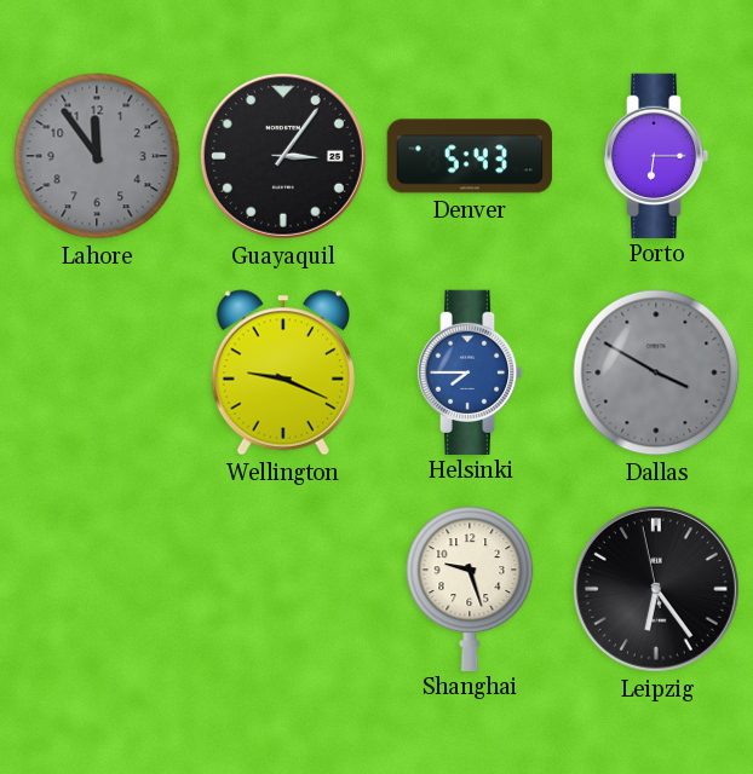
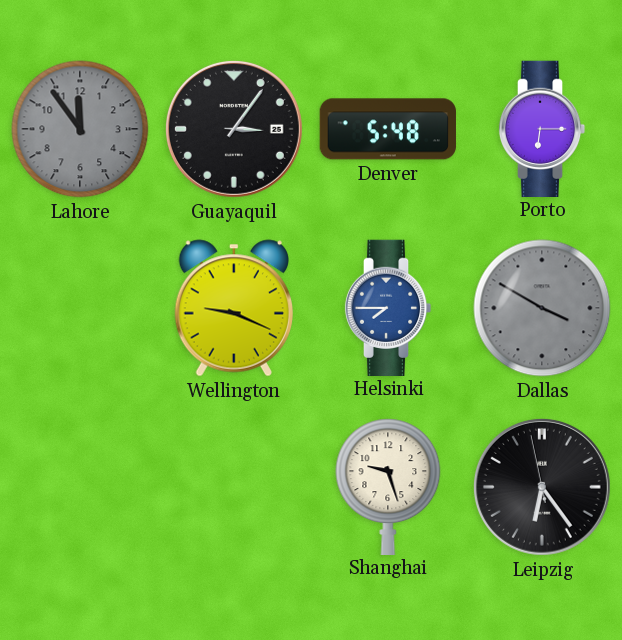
Denver: 5:43 -> 5:48 (388, 129)
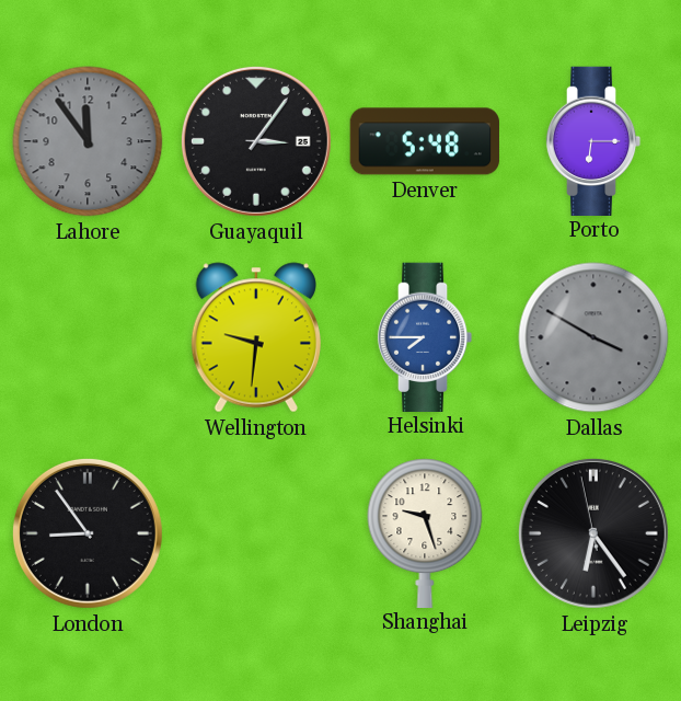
Wellington: 9:19 -> 9:31 (256, 337)
London: none -> 8:54 (88, 533)
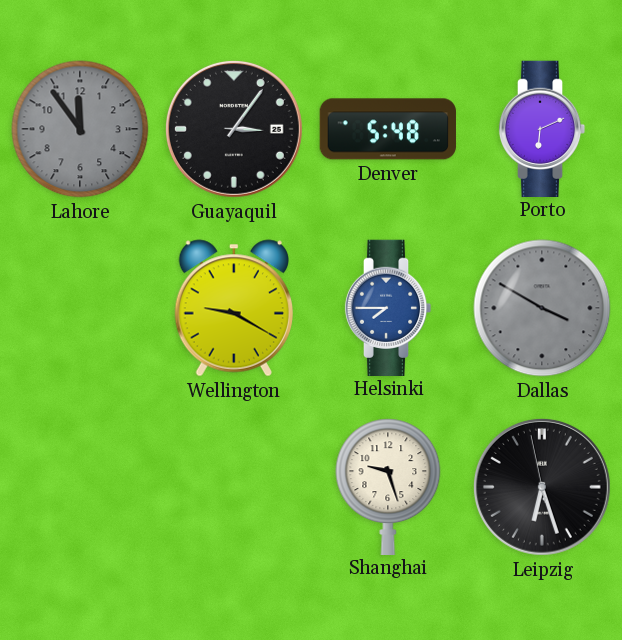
Porto: 6:15 -> 6:11 (542, 128)
Wellington: 9:31 -> 9:20 (234, 308)
London: 8:54 -> none (88, 533)
Leipzig: 6:23 -> 6:26 (542, 487)
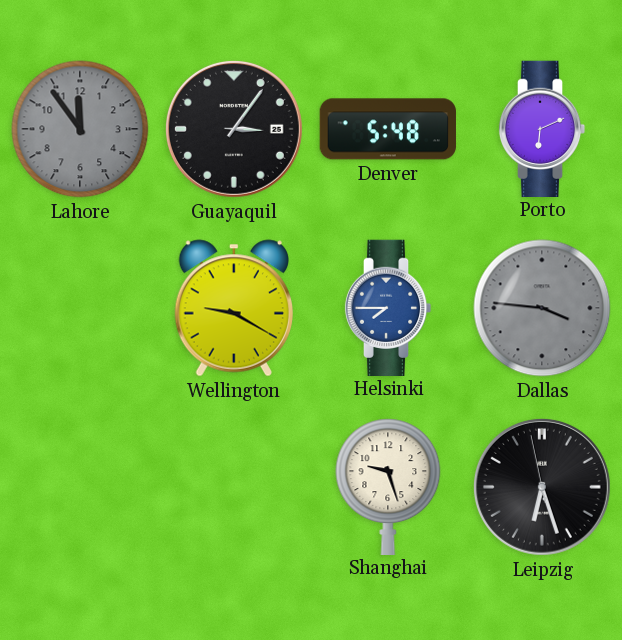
Dallas: 3:50 -> 3:46 (542, 308)
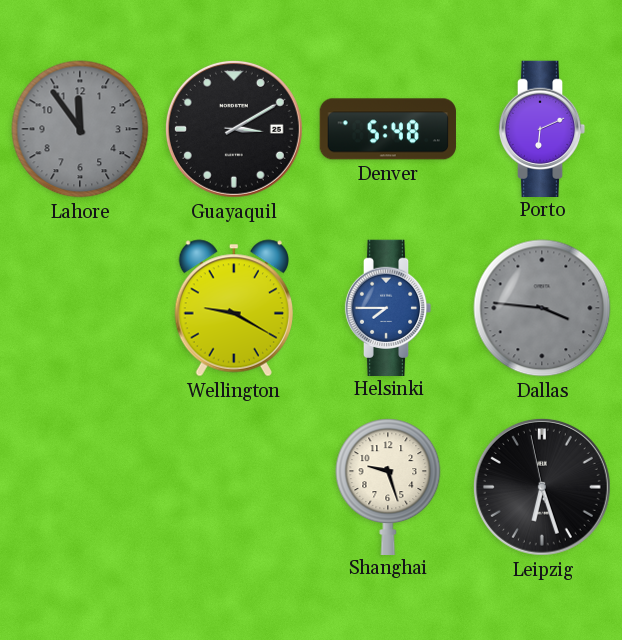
Guayaquil: 3:06 -> 3:10 (234, 129)
